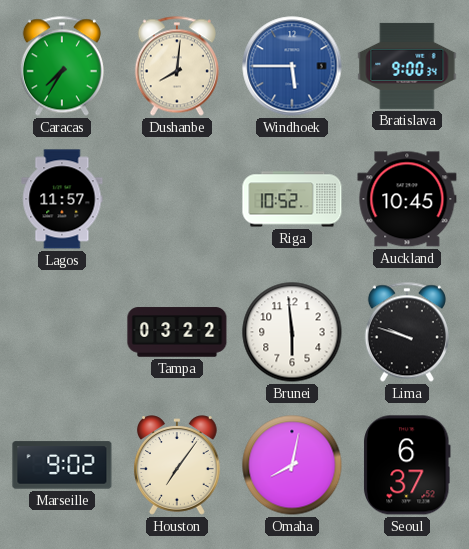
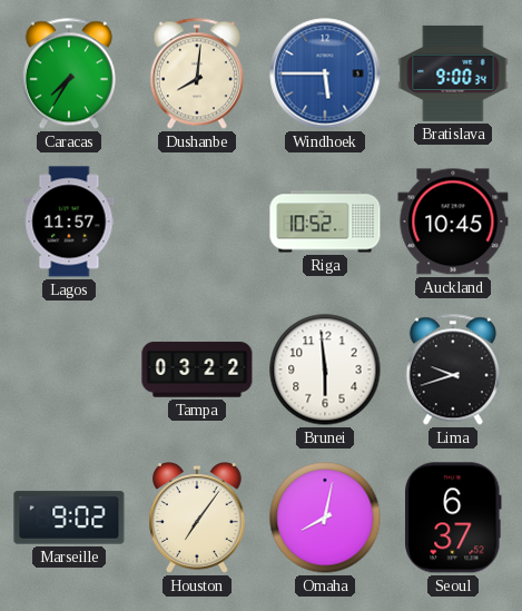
Lima: 9:48 -> 9:42 (453, 369)
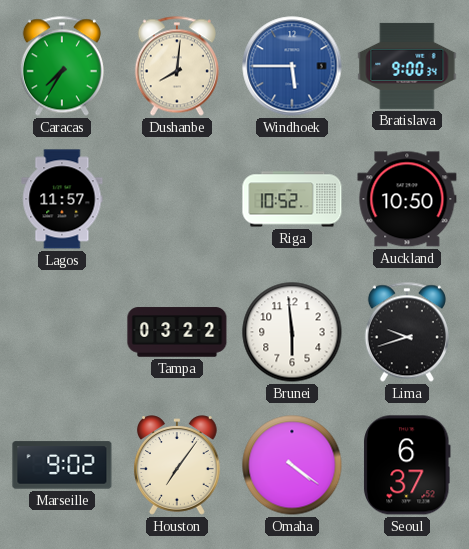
Auckland: 10:45 -> 10:50 (407, 199)
Omaha: 8:02 -> 4:21 (292, 465)
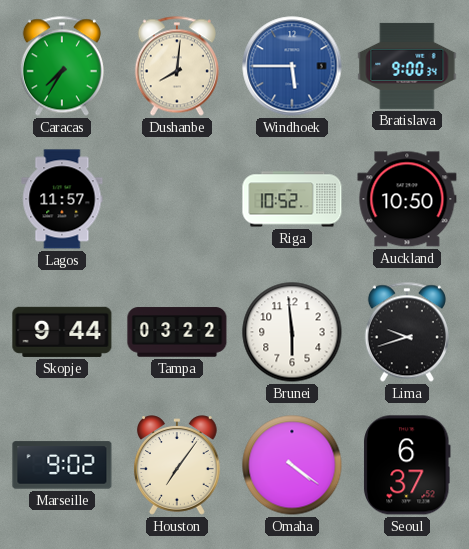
Skopje: none -> 9:44 (62, 332)
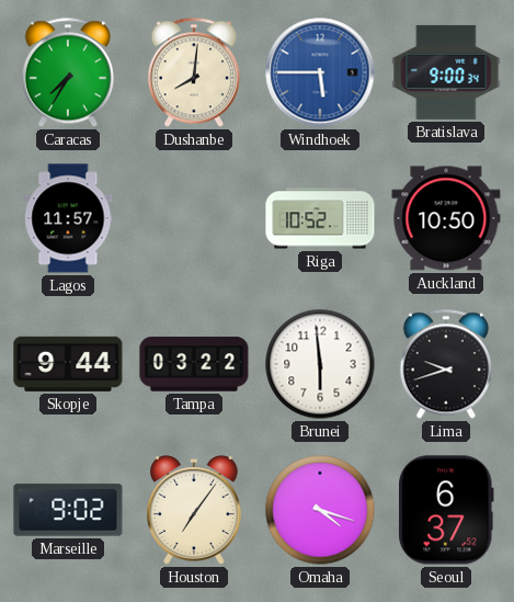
Omaha: 4:21 -> 4:18 (320, 510)
